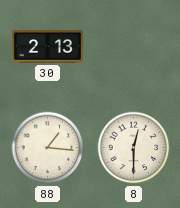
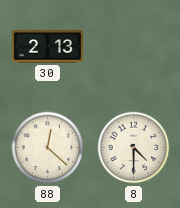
88: 1:16 -> 12:22 (48, 148)
8: 12:30 -> 4:30 (134, 148)
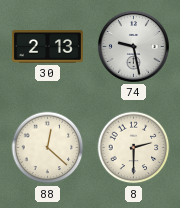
74: none -> 9:28 (133, 46)
8: 4:30 -> 2:30 (134, 148)
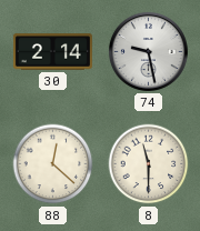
30: 2:13 -> 2:14 (52, 52)
8: 2:30 -> 11:30 (149, 164)
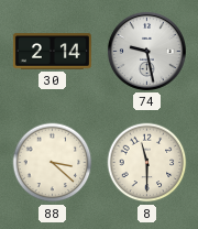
88: 12:22 -> 3:22 (53, 163)
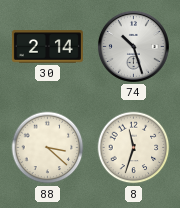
74: 9:28 -> 10:27 (133, 46)
8: 11:30 -> 11:33 (134, 148)
